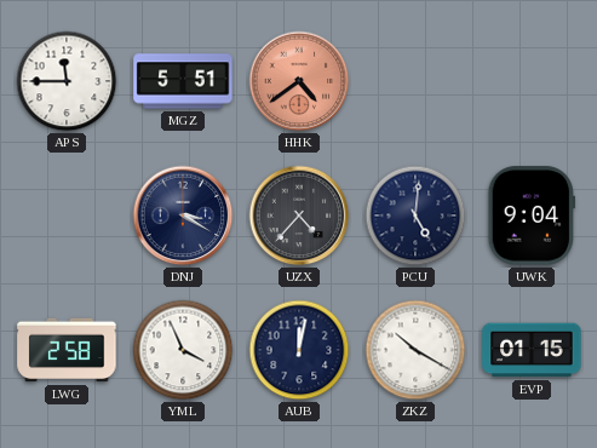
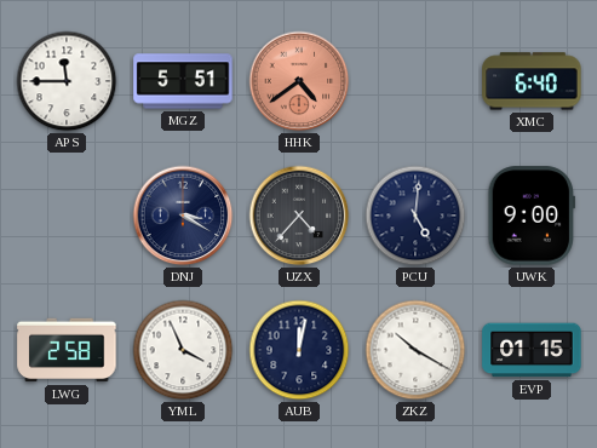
XMC: none -> 6:40 (532, 81)
UWK: 9:04 -> 9:00 (530, 216)
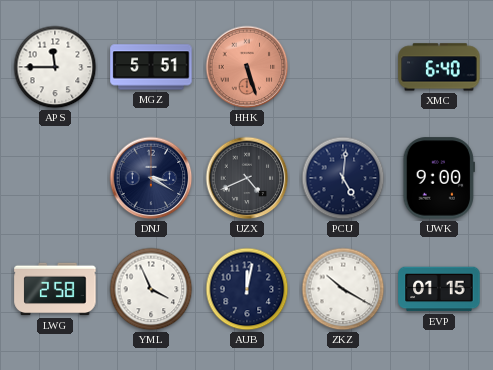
HHK: 4:39 -> 5:27 (247, 67)
UZX: 4:37 -> 4:41 (247, 178)
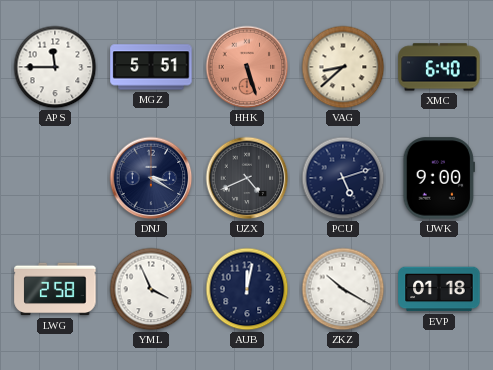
VAG: none -> 8:38 (343, 67)
PCU: 5:01 -> 5:12 (343, 178)
EVP: 01:15 -> 01:18 (439, 289)
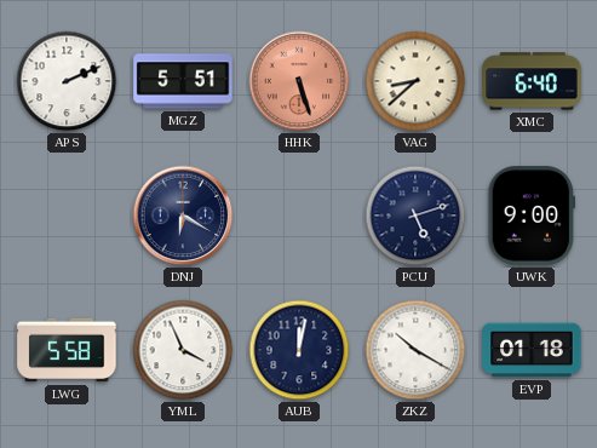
APS: 11:45 -> 2:11 (67, 81)
DNJ: 3:20 -> 6:20 (183, 216)
UZX: 4:41 -> none (247, 178)
LWG: 2:58 -> 5:58 (67, 350)
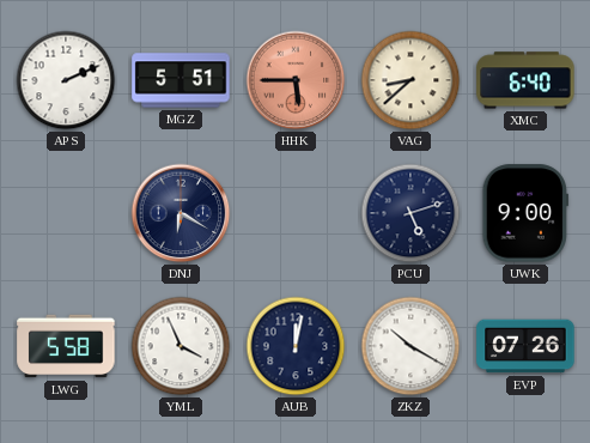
HHK: 5:27 -> 5:45 (296, 80)
EVP: 01:18 -> 07:26 (525, 346)
